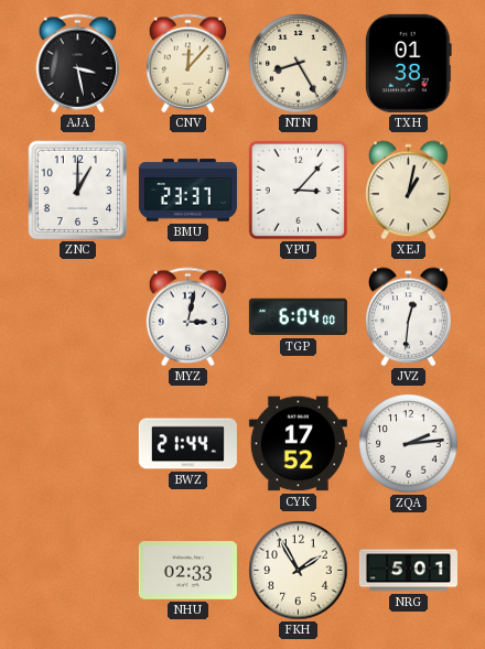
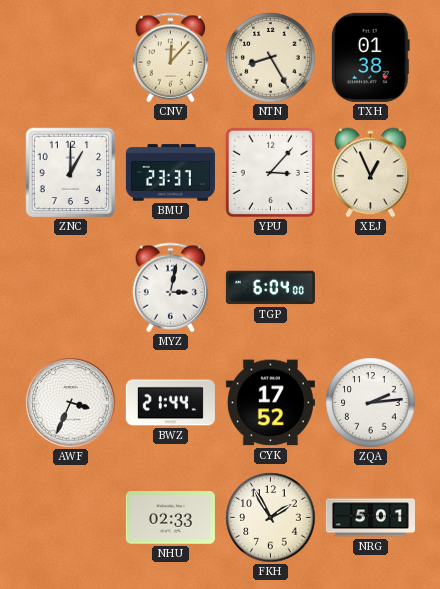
AJA: 3:28 -> none (78, 64)
XEJ: 1:02 -> 12:56 (371, 173)
JVZ: 12:31 -> none (409, 317)
AWF: none -> 3:34 (71, 403)
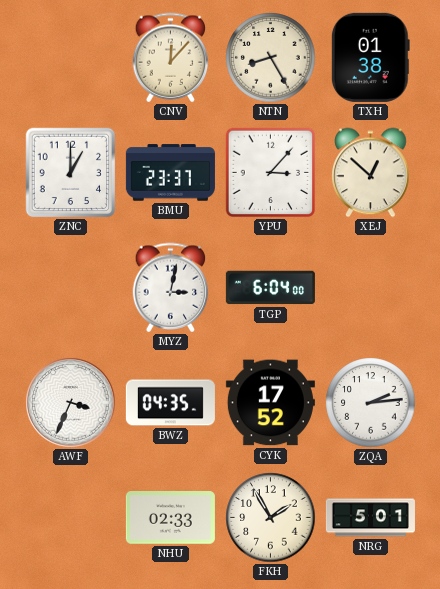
XEJ: 12:56 -> 12:52 (371, 173)
BWZ: 21:44 -> 04:35 (170, 403)
